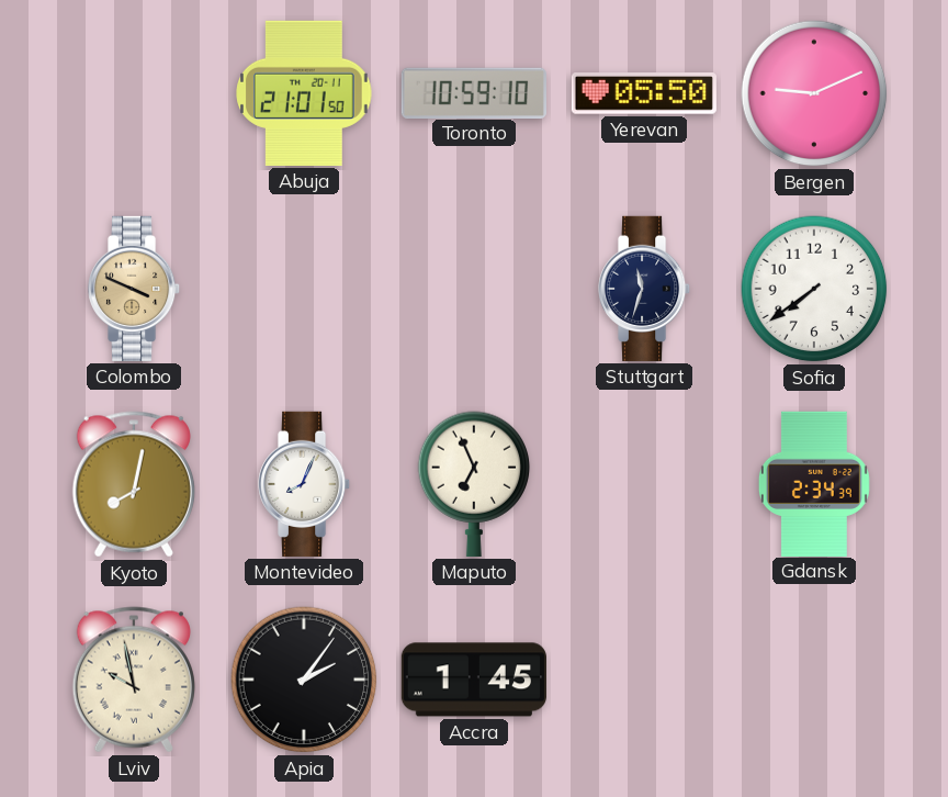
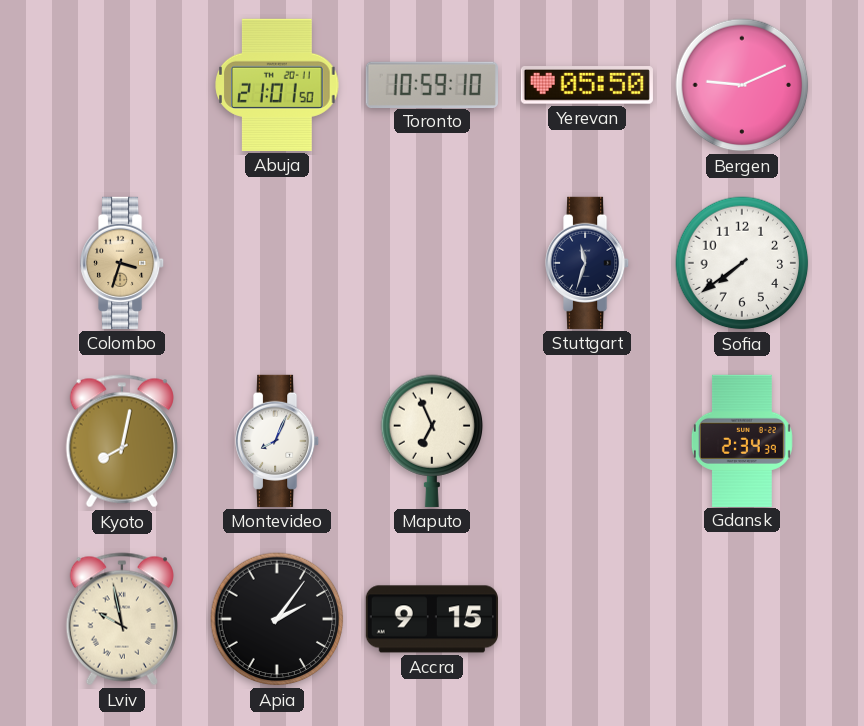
Colombo: 3:49 -> 3:33 (123, 263)
Accra: 1:45 -> 9:15 (432, 619)
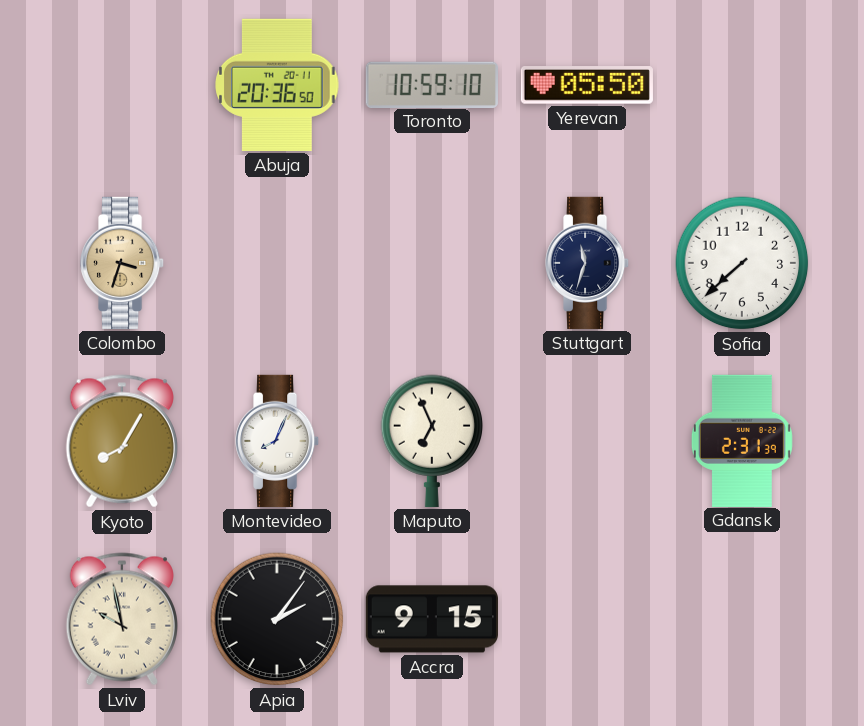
Abuja: 21:01 -> 20:36 (277, 85)
Bergen: 9:11 -> none (742, 85)
Sofia: 7:39 -> 7:38 (742, 263)
Kyoto: 8:02 -> 8:05 (122, 441)
Gdansk: 2:34 -> 2:31 (742, 440)
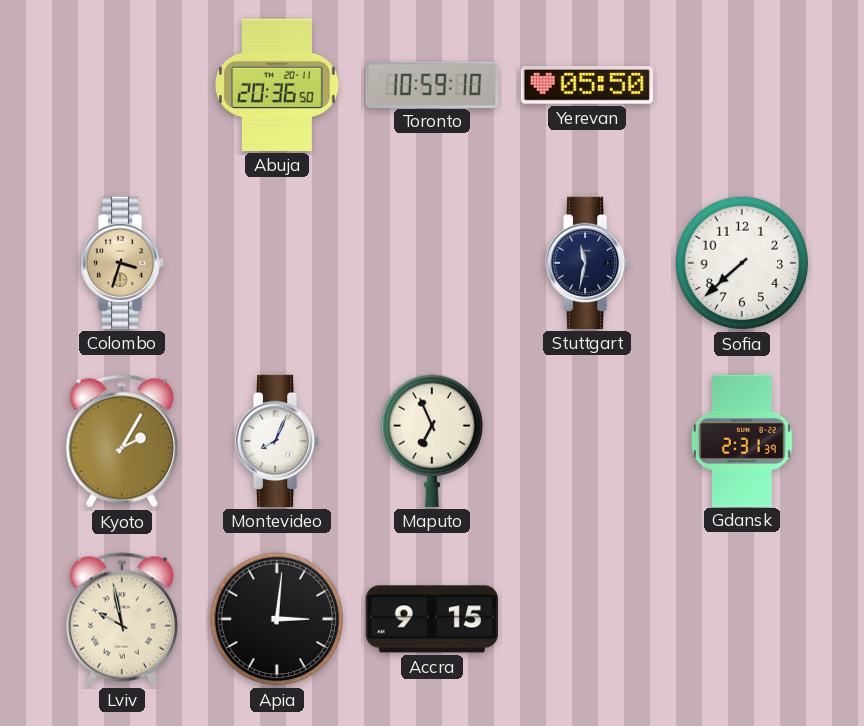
Stuttgart: 11:33 -> 11:32 (588, 263)
Kyoto: 8:05 -> 2:05 (122, 441)
Apia: 2:06 -> 3:01 (277, 619)
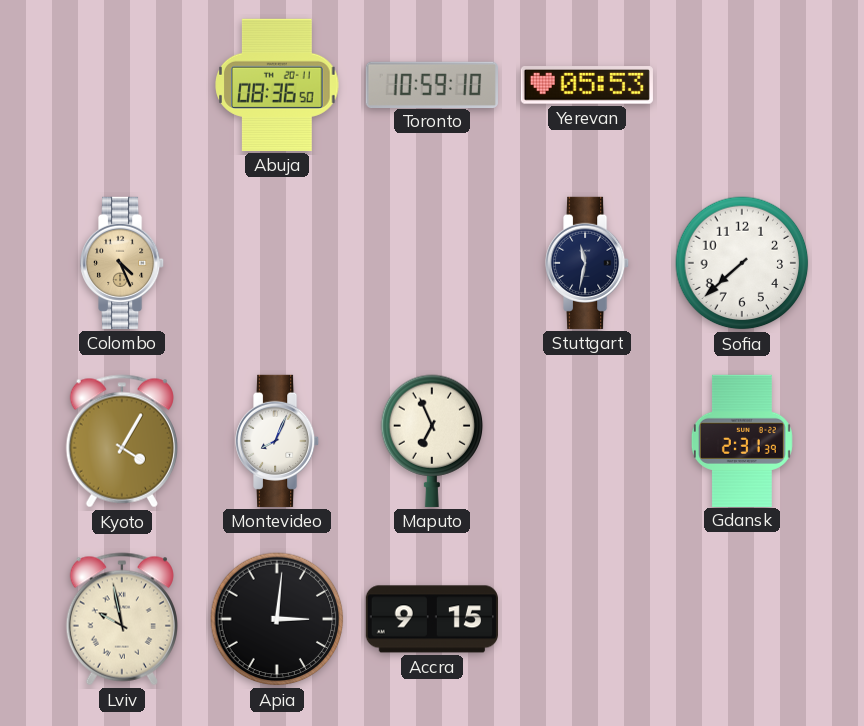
Abuja: 20:36 -> 08:36 (277, 85)
Yerevan: 05:50 -> 05:53 (587, 86)
Colombo: 3:33 -> 4:26 (123, 263)
Kyoto: 2:05 -> 4:05 (122, 441)
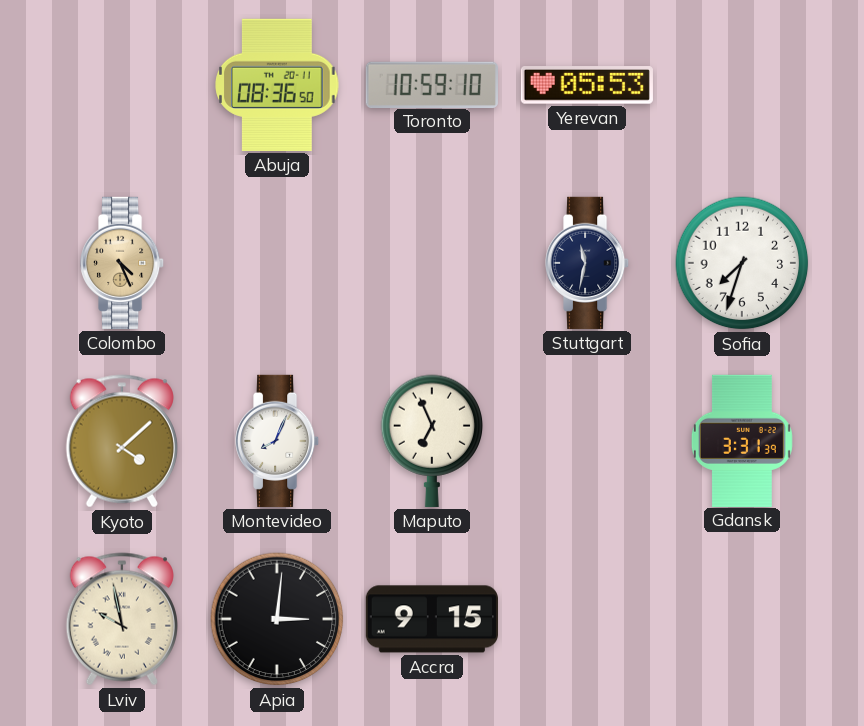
Sofia: 7:38 -> 7:33 (742, 263)
Kyoto: 4:05 -> 4:08 (122, 441)
Gdansk: 2:31 -> 3:31 (742, 440)
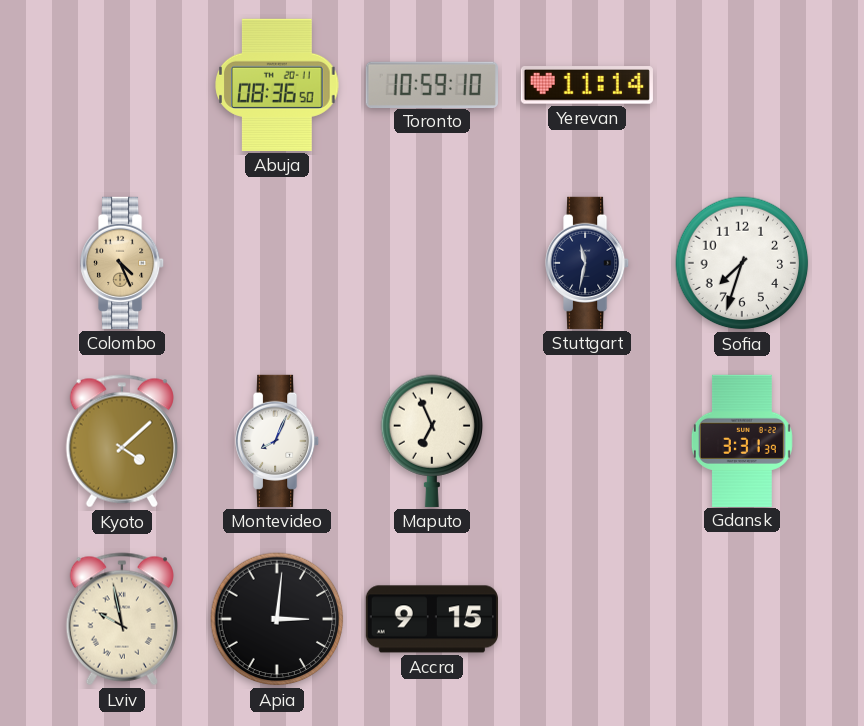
Yerevan: 05:53 -> 11:14 (587, 86)
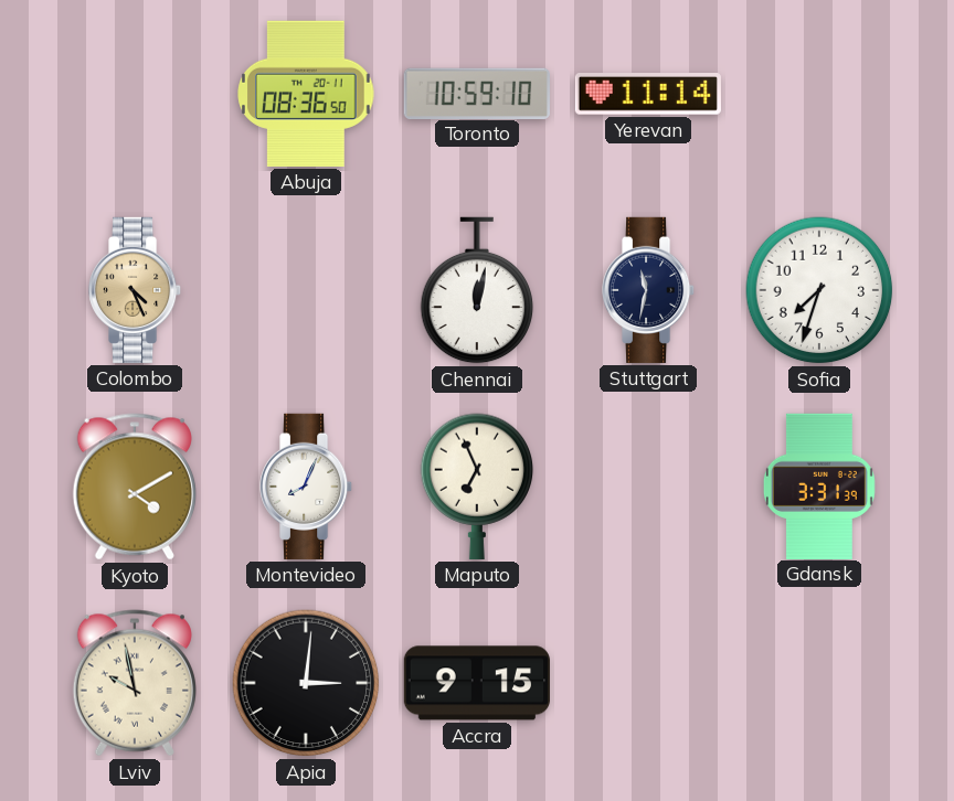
Chennai: none -> 12:02 (477, 290)
Kyoto: 4:08 -> 4:10 (135, 487)
